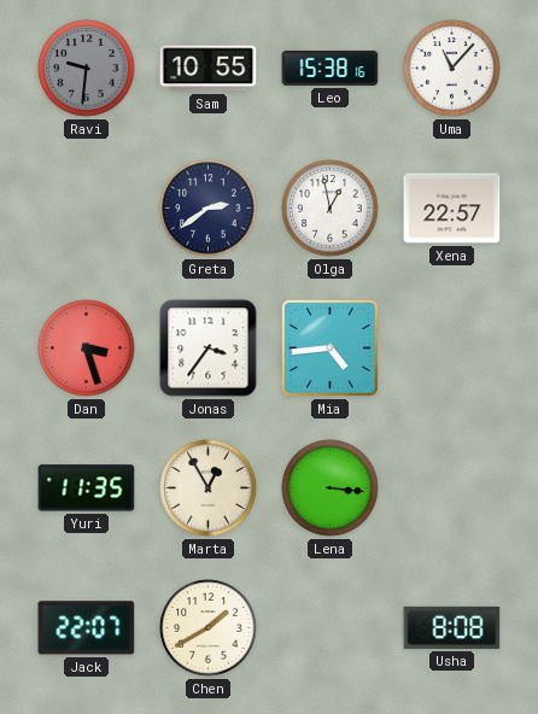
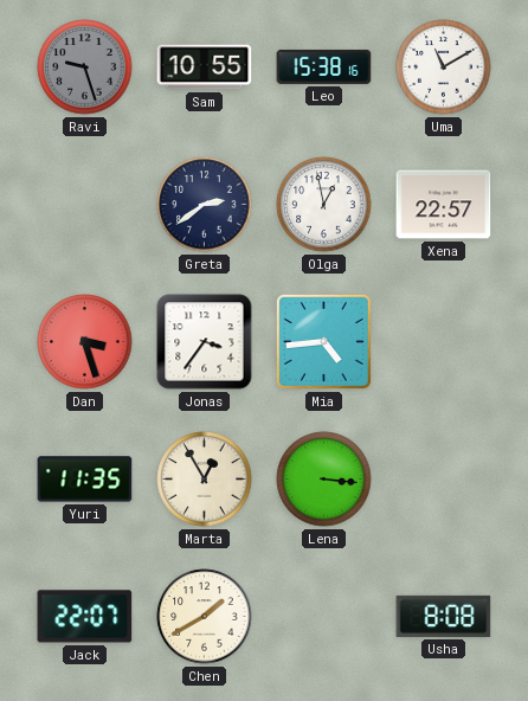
Ravi: 9:31 -> 9:27 (85, 67)
Uma: 11:07 -> 11:10 (444, 67)
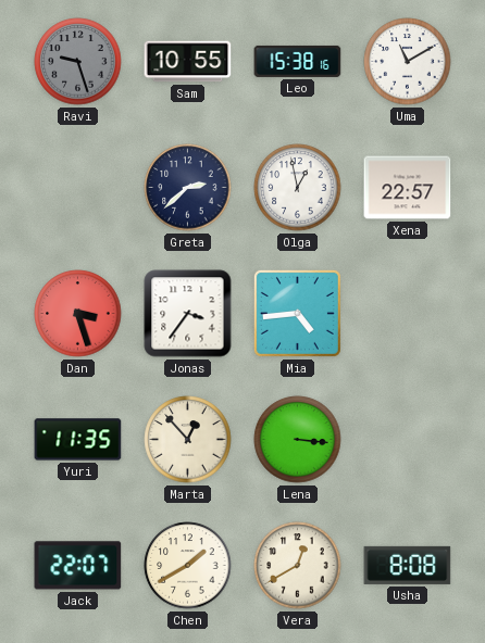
Greta: 2:39 -> 2:38 (188, 188)
Marta: 12:55 -> 12:53 (188, 440)
Vera: none -> 12:40 (298, 566)
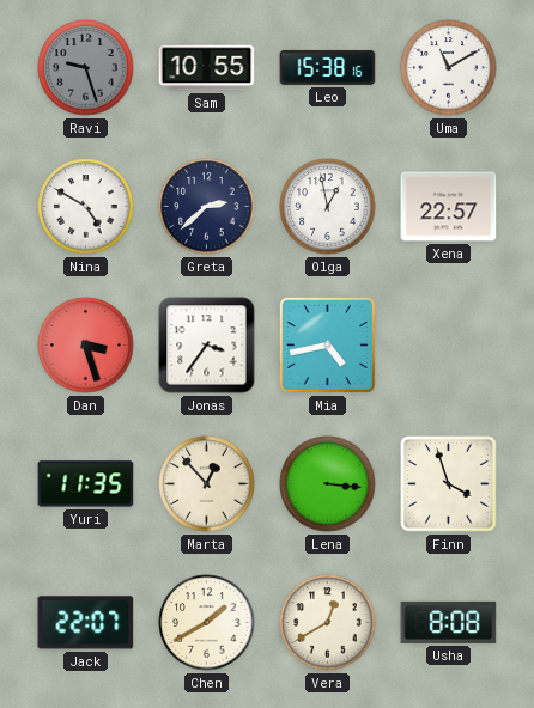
Nina: none -> 4:50 (86, 207)
Mia: 4:44 -> 4:43 (327, 344)
Finn: none -> 3:57 (449, 484)
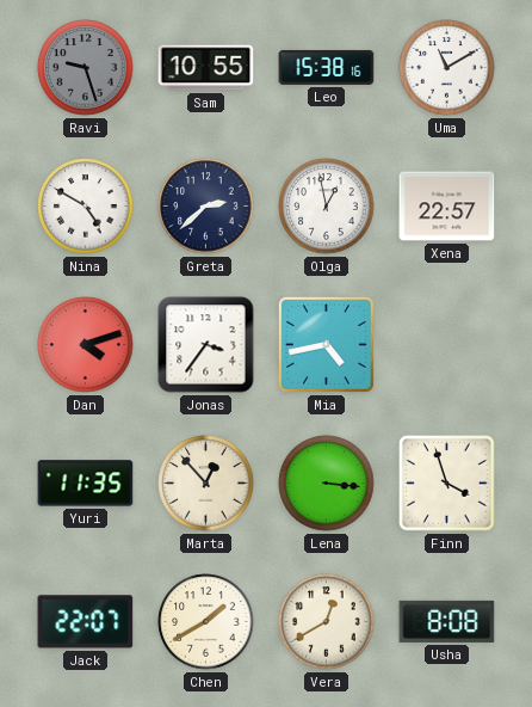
Dan: 3:27 -> 4:12 (86, 345)
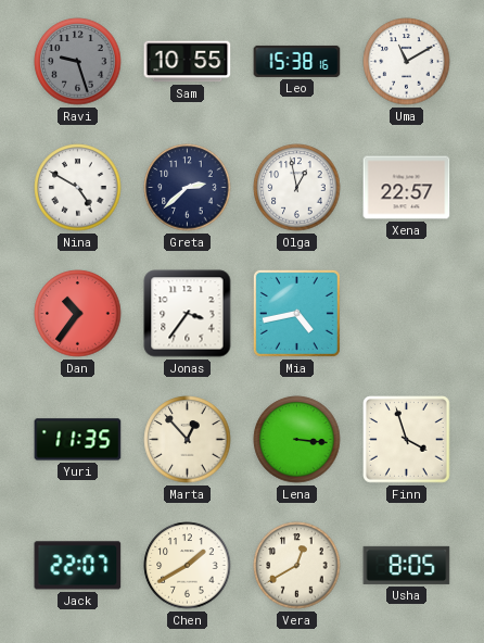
Dan: 4:12 -> 10:36 (78, 314)
Usha: 8:08 -> 8:05 (407, 565)
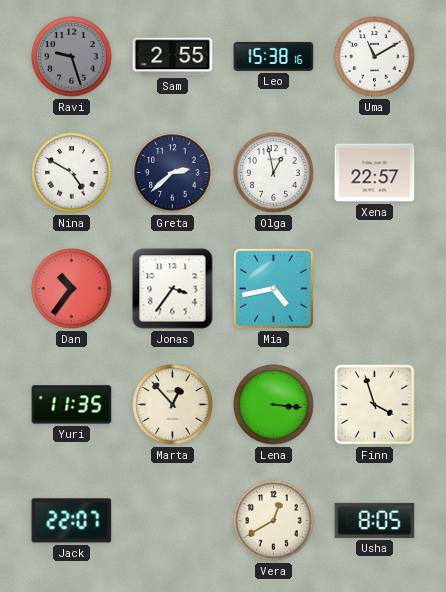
Sam: 10:55 -> 2:55 (173, 57)
Chen: 1:40 -> none (188, 566)
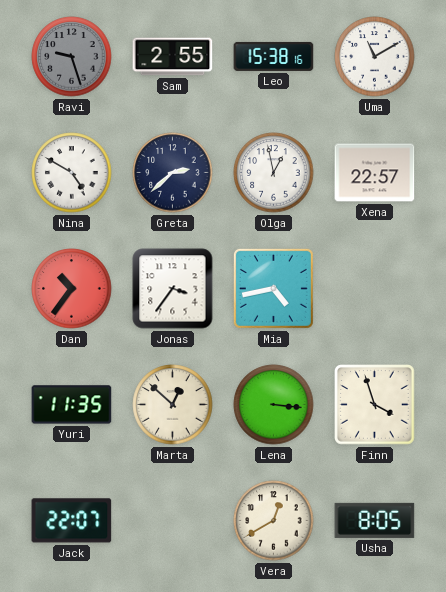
Marta: 12:53 -> 12:52 (173, 405)
